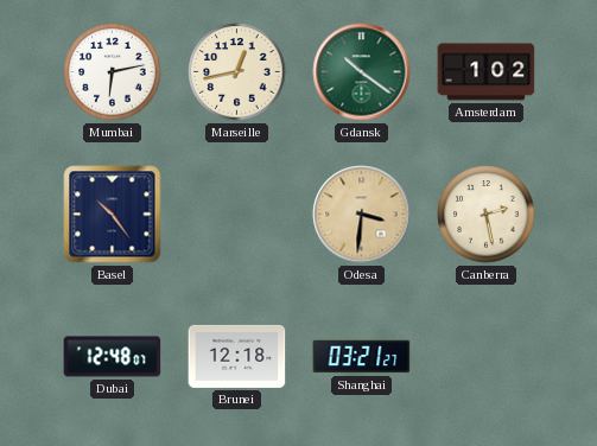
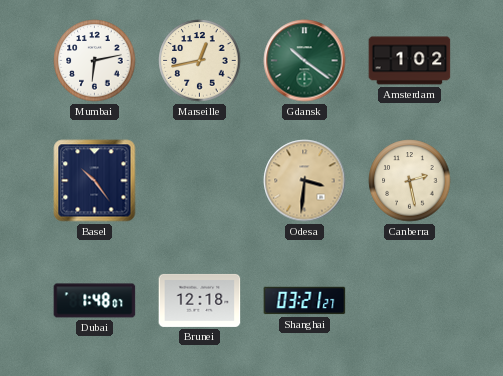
Dubai: 12:48 -> 1:48 (95, 301)
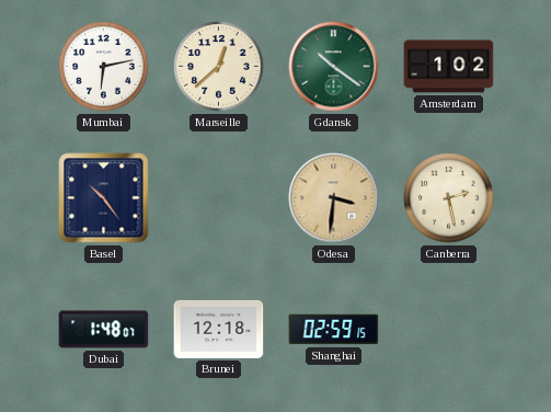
Marseille: 12:43 -> 12:38 (219, 67)
Shanghai: 03:21 -> 02:59 (334, 330)
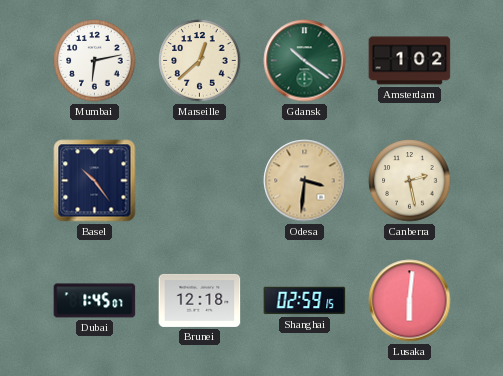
Dubai: 1:48 -> 1:45 (95, 301)
Lusaka: none -> 6:01 (410, 301)
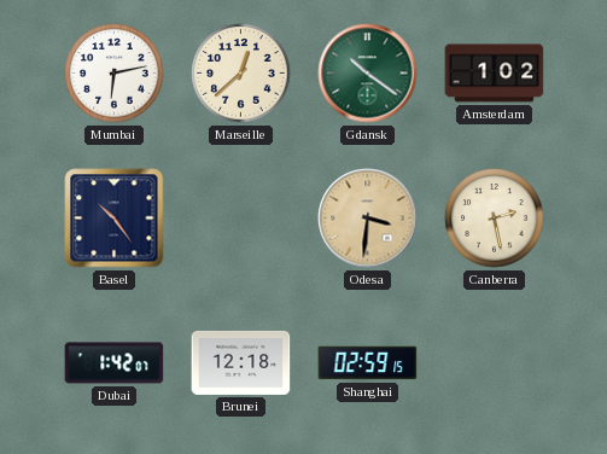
Dubai: 1:45 -> 1:42 (115, 363)
Lusaka: 6:01 -> none (410, 301)
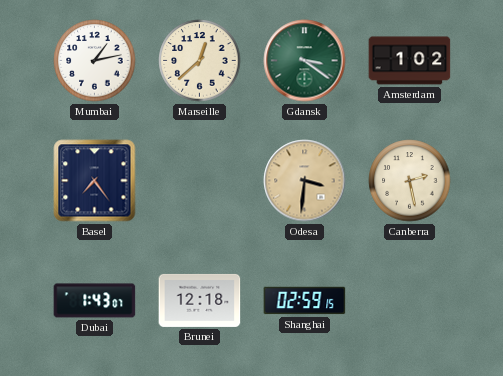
Mumbai: 6:13 -> 1:13 (95, 61)
Gdansk: 10:21 -> 3:21 (305, 61)
Basel: 10:24 -> 7:24 (95, 181)
Dubai: 1:42 -> 1:43 (95, 301)
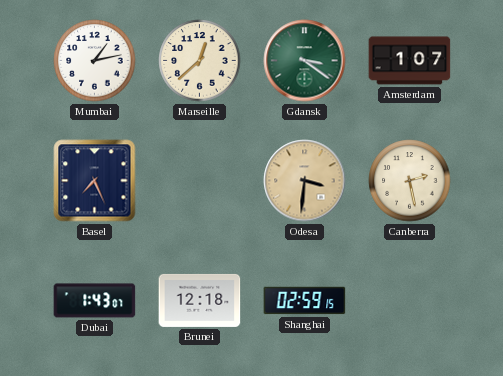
Amsterdam: 1:02 -> 1:07 (410, 61)
Basel: 7:24 -> 7:26 (95, 181)
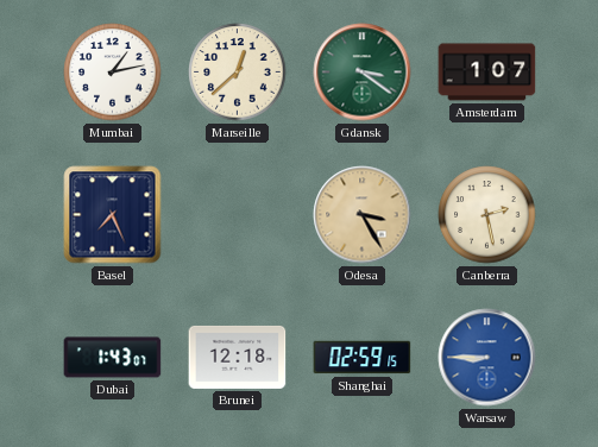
Odesa: 3:31 -> 3:25 (363, 215)
Warsaw: none -> 8:45 (487, 358)
